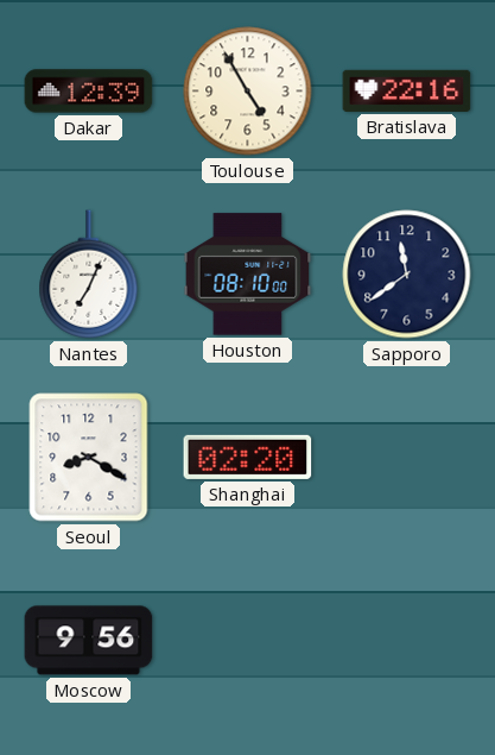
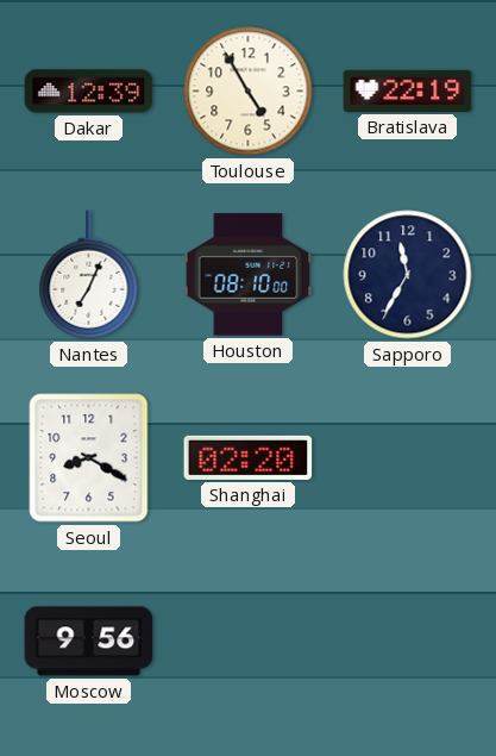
Bratislava: 22:16 -> 22:19 (408, 90)
Sapporo: 11:39 -> 11:35 (408, 275)
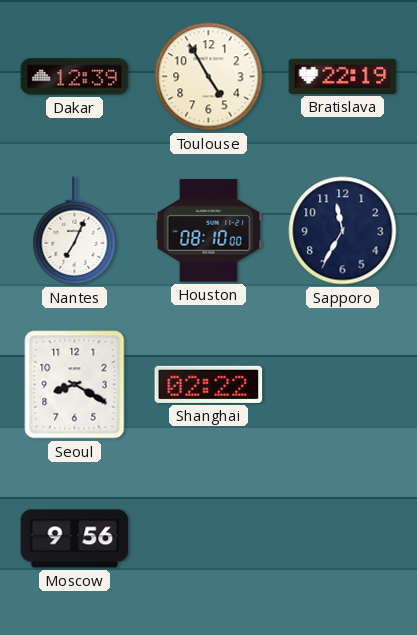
Shanghai: 02:20 -> 02:22 (209, 384)
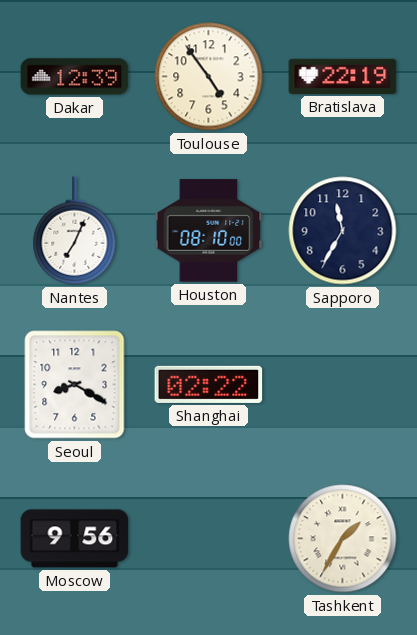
Toulouse: 4:55 -> 4:54 (209, 77)
Tashkent: none -> 1:35 (343, 539)
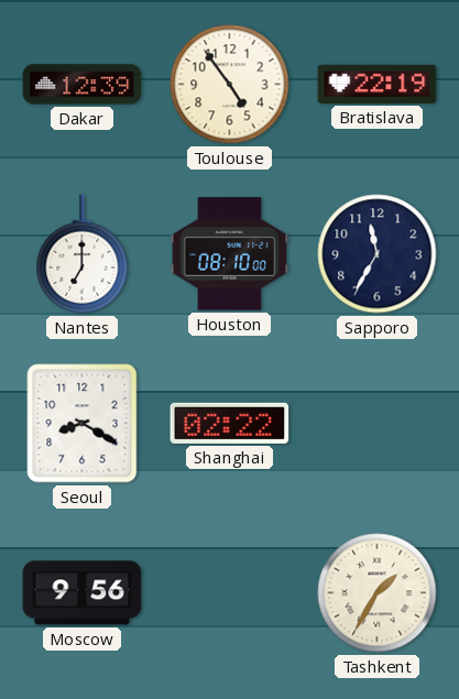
Nantes: 7:04 -> 7:00 (83, 254)
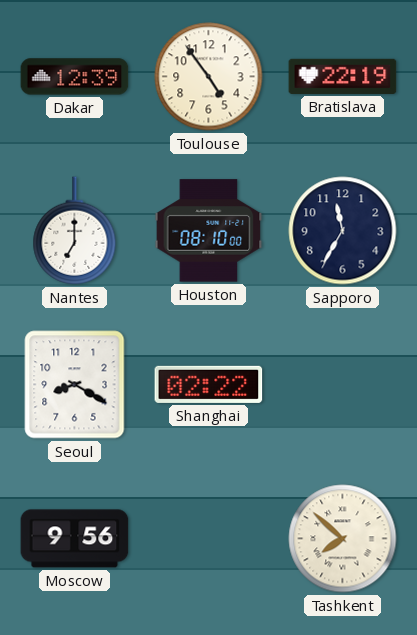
Tashkent: 1:35 -> 7:52 (343, 539)
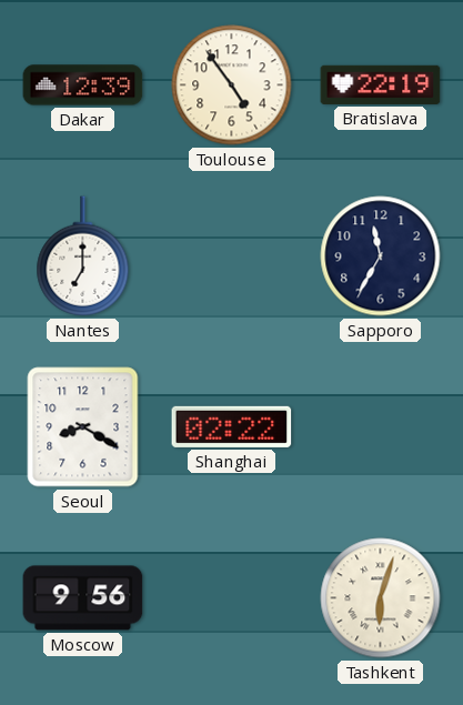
Houston: 08:10 -> none (209, 231)
Tashkent: 7:52 -> 6:03 (381, 598)
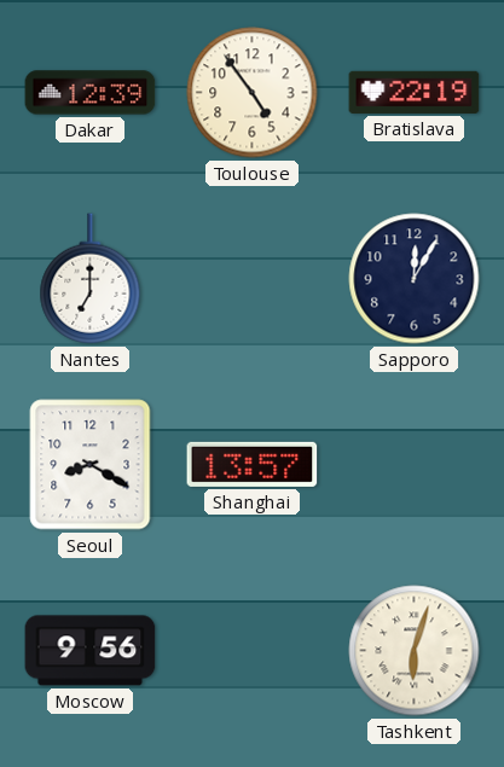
Sapporo: 11:35 -> 12:05 (415, 279)
Shanghai: 02:22 -> 13:57 (253, 464)
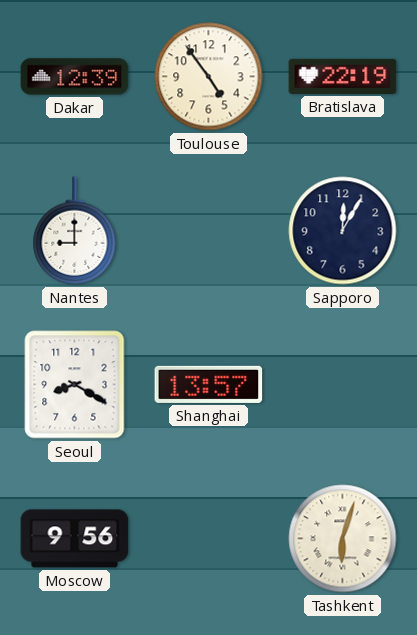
Nantes: 7:00 -> 9:00 (75, 231)
